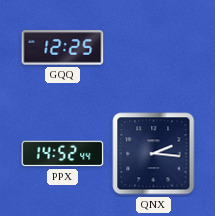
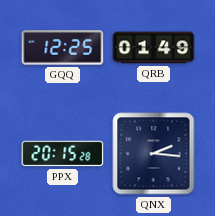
QRB: none -> 01:49 (154, 48)
PPX: 14:52 -> 20:15 (63, 154)
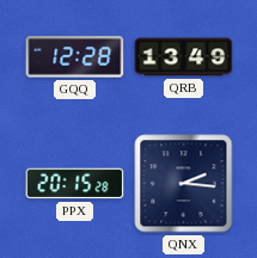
GQQ: 12:25 -> 12:28 (75, 57)
QRB: 01:49 -> 13:49 (184, 57)
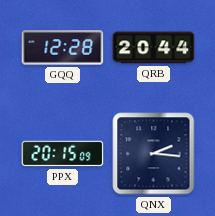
QRB: 13:49 -> 20:44 (154, 48)
PPX: 20:15:28 -> 20:15:09 (63, 154)
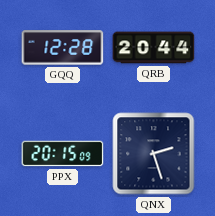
QNX: 2:16 -> 2:27 (154, 154)
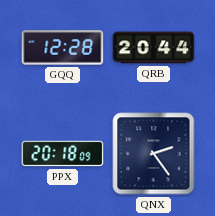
PPX: 20:15 -> 20:18 (63, 154)
QNX: 2:27 -> 2:24 (154, 154)
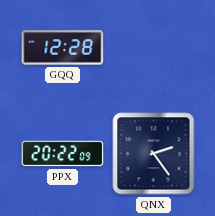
QRB: 20:44 -> none (154, 48)
PPX: 20:18 -> 20:22 (63, 154)
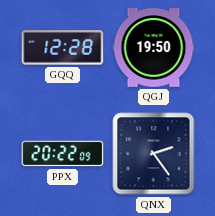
QGJ: none -> 19:50 (154, 48)
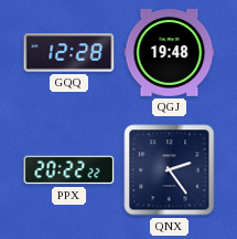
QGJ: 19:50 -> 19:48 (170, 53)
PPX: 20:22:09 -> 20:22:22 (69, 170)
